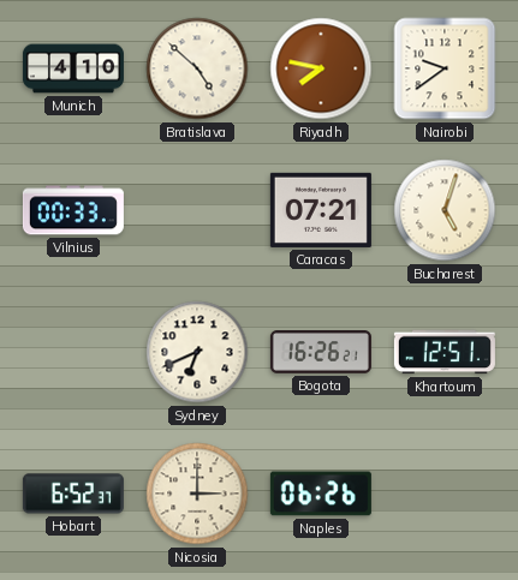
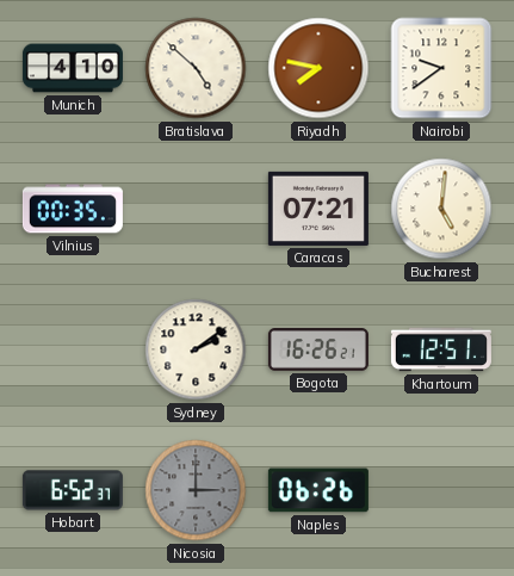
Vilnius: 00:33 -> 00:35 (73, 209)
Bucharest: 5:03 -> 5:01 (441, 209)
Sydney: 6:41 -> 2:09 (196, 349)
Nicosia dial: cream -> grey (196, 490)
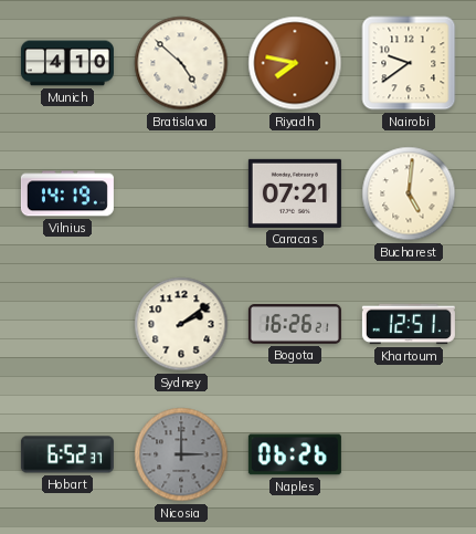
Vilnius: 00:35 -> 14:19 (67, 193)
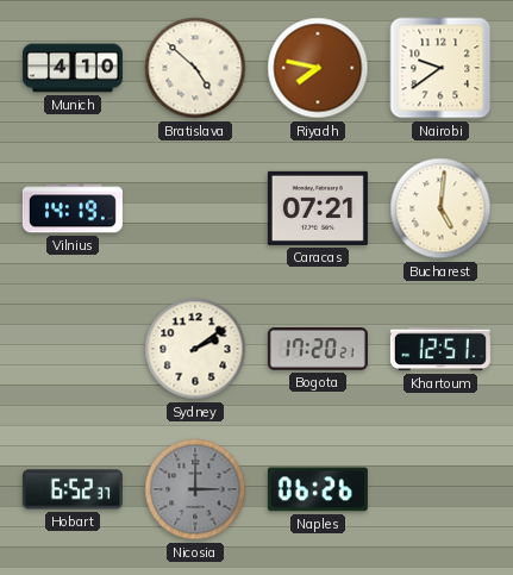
Bogota: 16:26 -> 17:20 (318, 350)
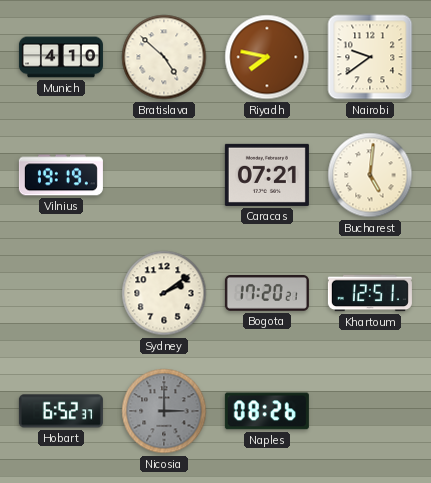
Vilnius: 14:19 -> 19:19 (61, 175)
Naples: 06:26 -> 08:26 (267, 411)
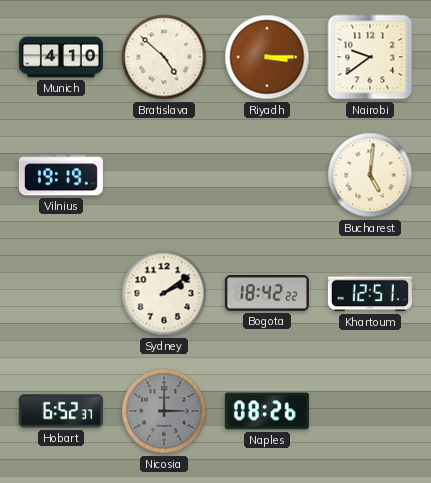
Riyadh: 7:47 -> 3:15 (267, 57)
Caracas: 07:21 -> none (267, 175)
Bogota: 17:20 -> 18:42 (267, 294)
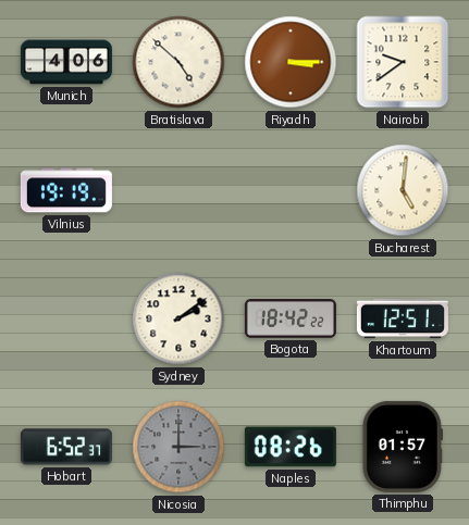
Munich: 4:10 -> 4:06 (66, 62)
Thimphu: none -> 01:57 (403, 447)
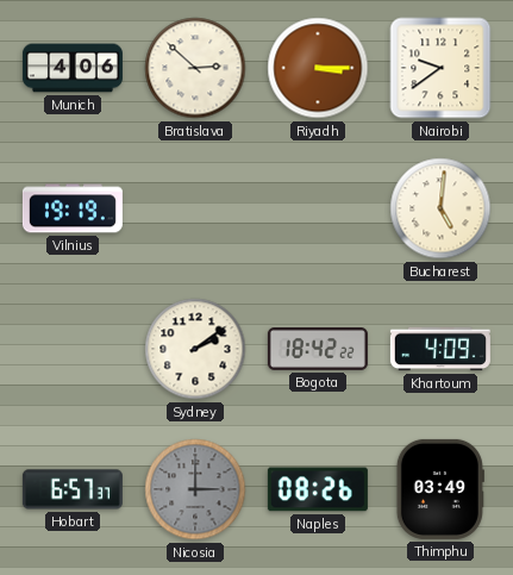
Bratislava: 4:52 -> 2:52 (195, 68)
Khartoum: 12:51 -> 4:09 (440, 349)
Hobart: 6:52 -> 6:57 (73, 489)
Thimphu: 01:57 -> 03:49 (440, 489)
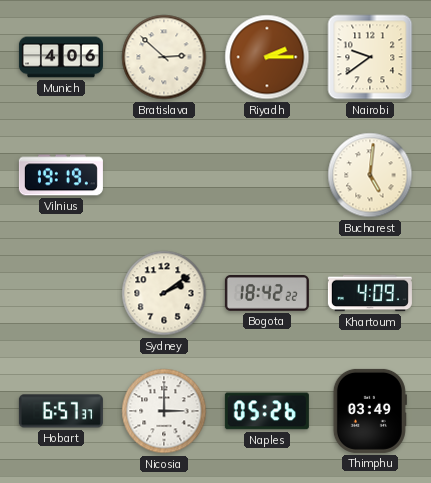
Riyadh: 3:15 -> 2:15 (267, 57)
Nicosia dial: grey -> white (164, 411)
Naples: 08:26 -> 05:26 (267, 411)
